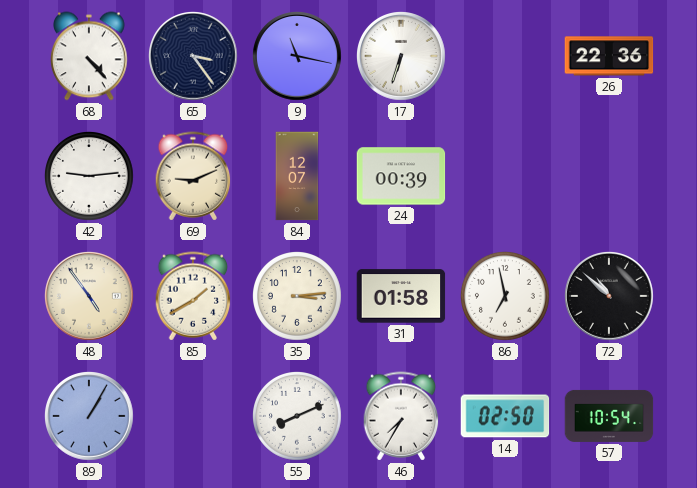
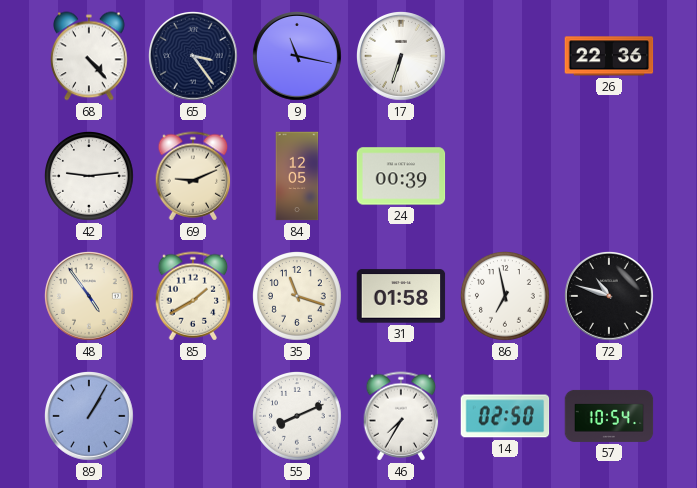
84: 12:07 -> 12:05 (297, 176)
35: 3:14 -> 11:18 (298, 297)
72: 10:52 -> 10:48 (610, 297)
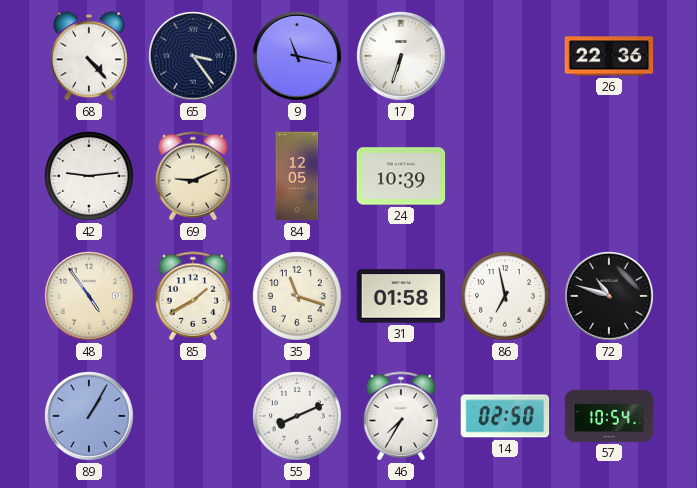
24: 00:39 -> 10:39 (401, 176)
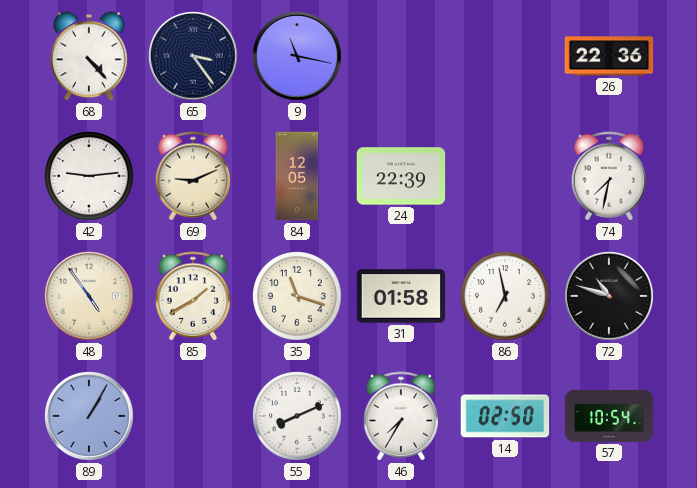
17: 6:33 -> none (402, 57)
24: 10:39 -> 22:39 (401, 176)
74: none -> 7:32 (609, 176)
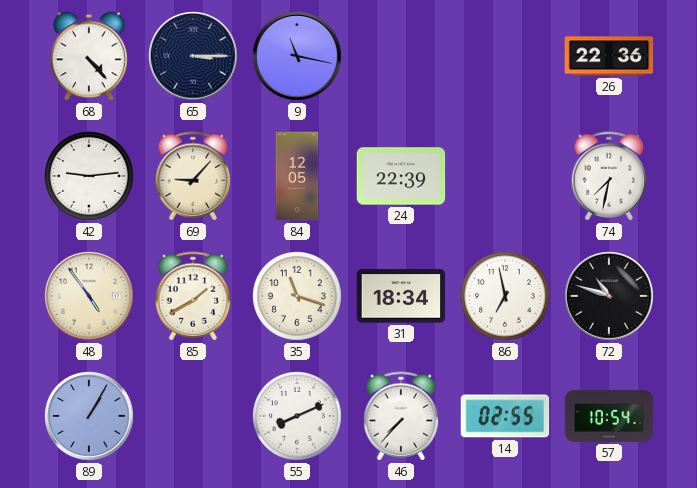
65: 3:24 -> 3:15 (194, 57)
69: 9:11 -> 9:07 (193, 176)
31: 01:58 -> 18:34 (401, 296)
46: 7:35 -> 7:37 (401, 416)
14: 02:50 -> 02:55 (505, 416)
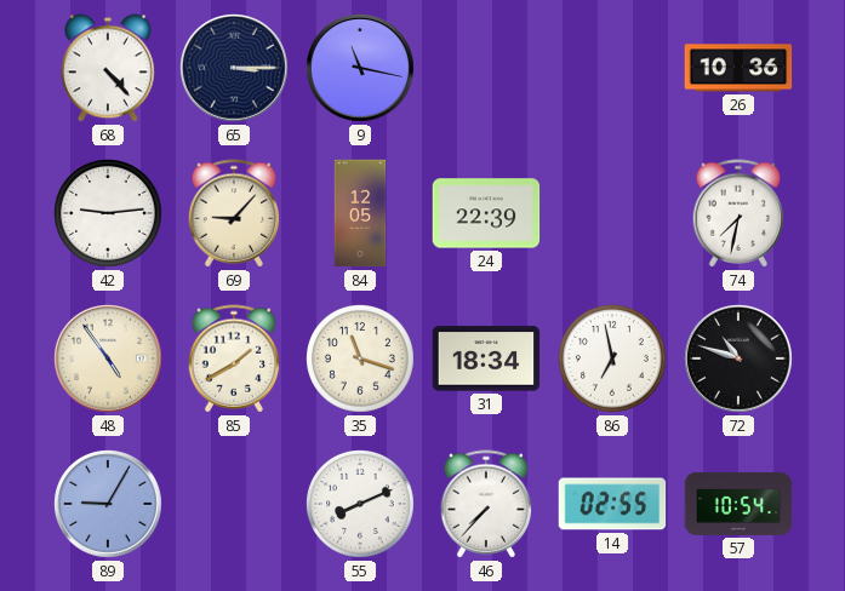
26: 22:36 -> 10:36 (738, 68)
89: 1:05 -> 9:05 (109, 505)
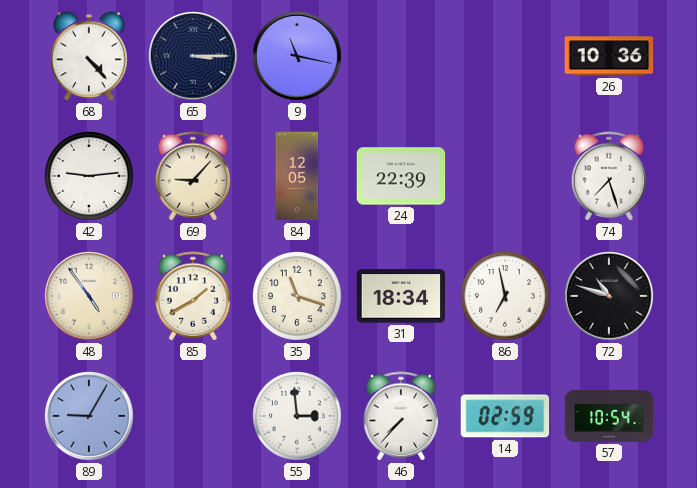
74: 7:32 -> 7:27 (609, 176)
55: 8:11 -> 2:59 (298, 417)
14: 02:55 -> 02:59 (505, 416)
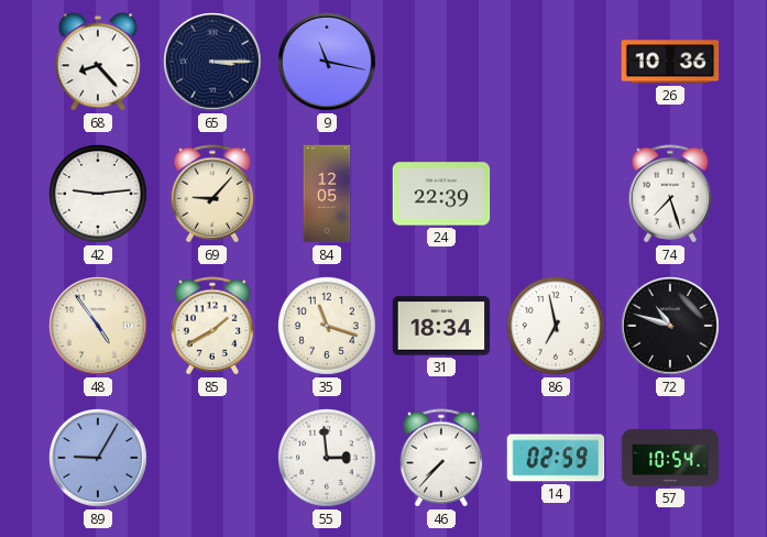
68: 4:23 -> 8:23 (99, 62)
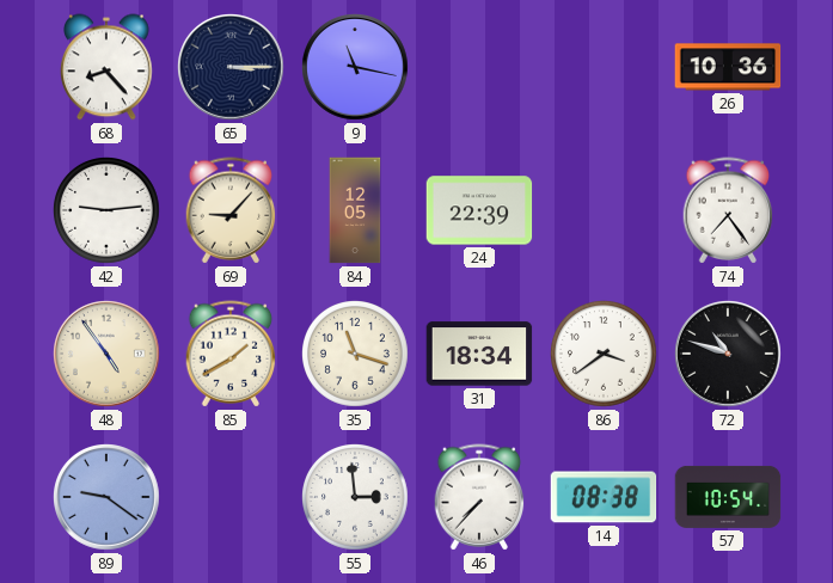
74: 7:27 -> 7:24 (728, 210)
86: 6:58 -> 3:39 (605, 355)
89: 9:05 -> 9:21 (108, 498)
14: 02:59 -> 08:38 (604, 497)
